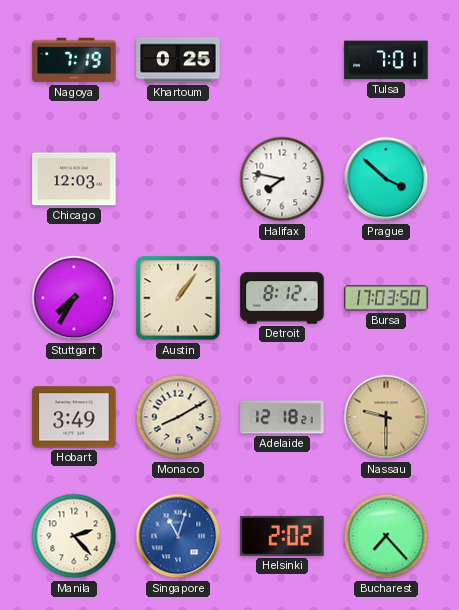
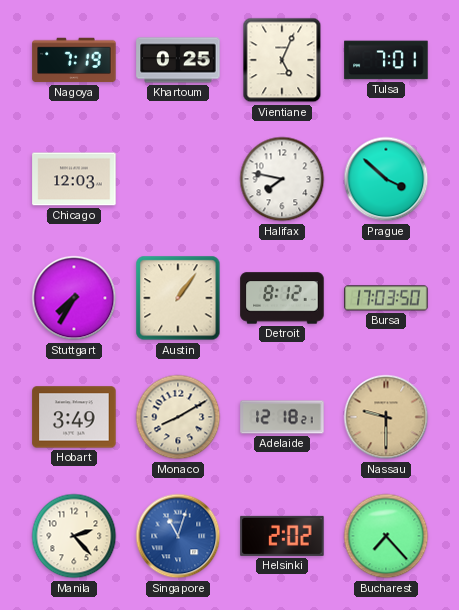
Vientiane: none -> 5:04 (282, 60)
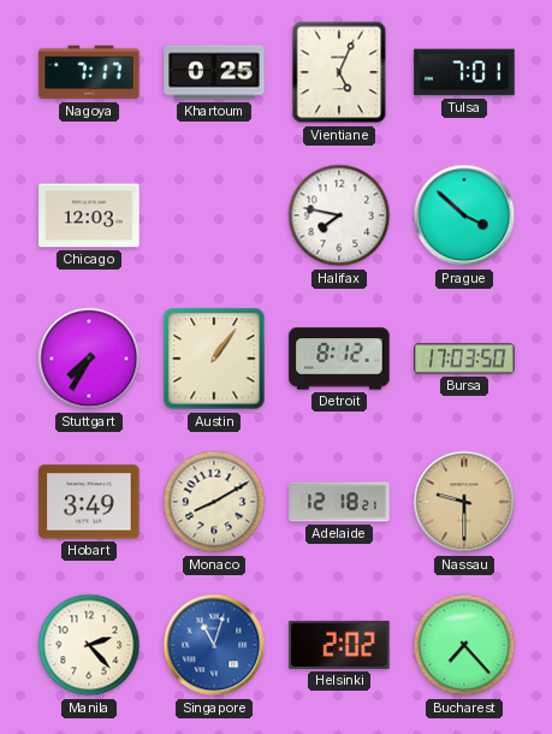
Nagoya: 7:19 -> 7:17 (89, 72)
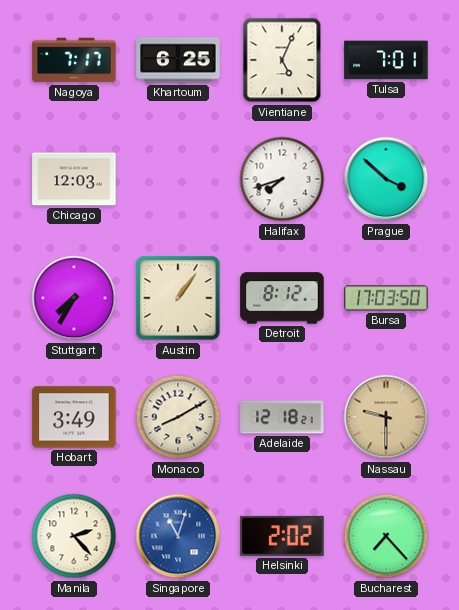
Khartoum: 0:25 -> 6:25 (178, 60)
Halifax: 7:47 -> 7:42 (282, 179)
